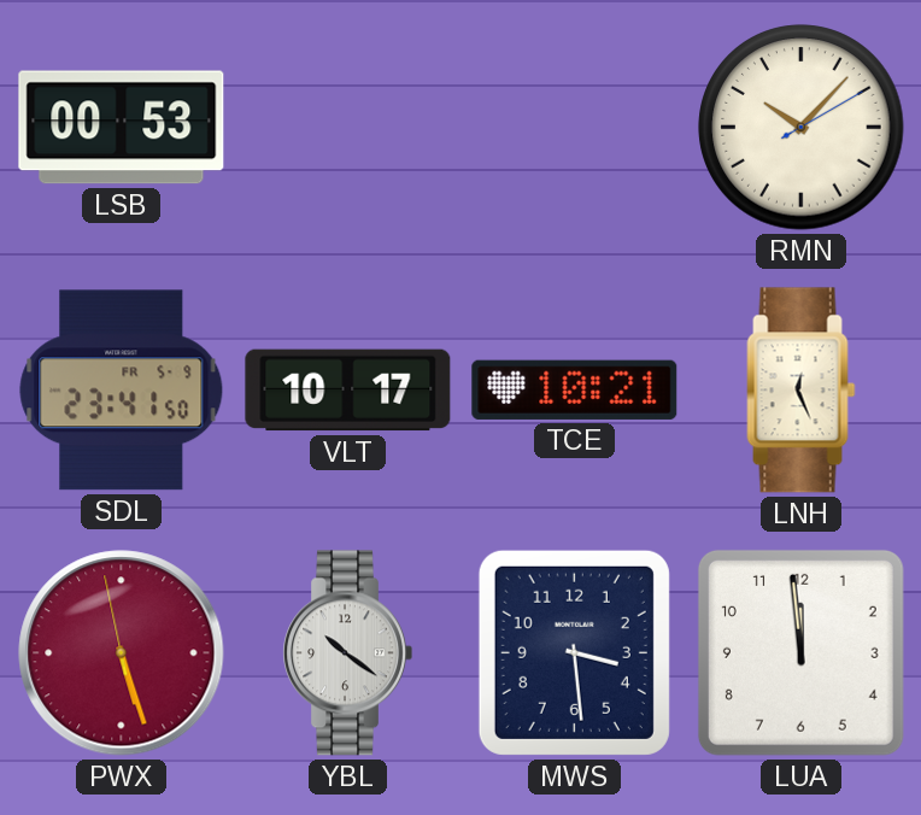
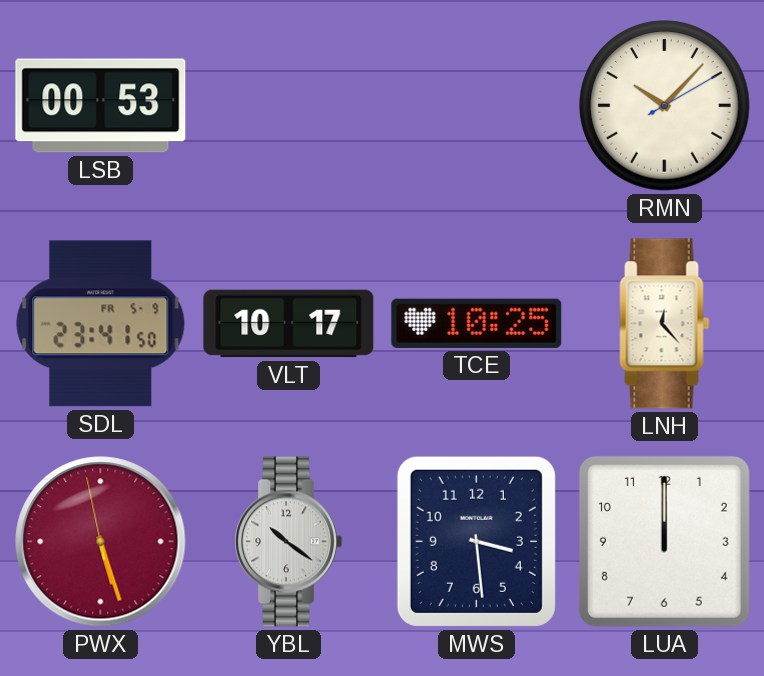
TCE: 10:21 -> 10:25 (477, 323)
LNH: 12:26 -> 12:23 (665, 324)
LUA: 11:59 -> 12:00 (664, 541)
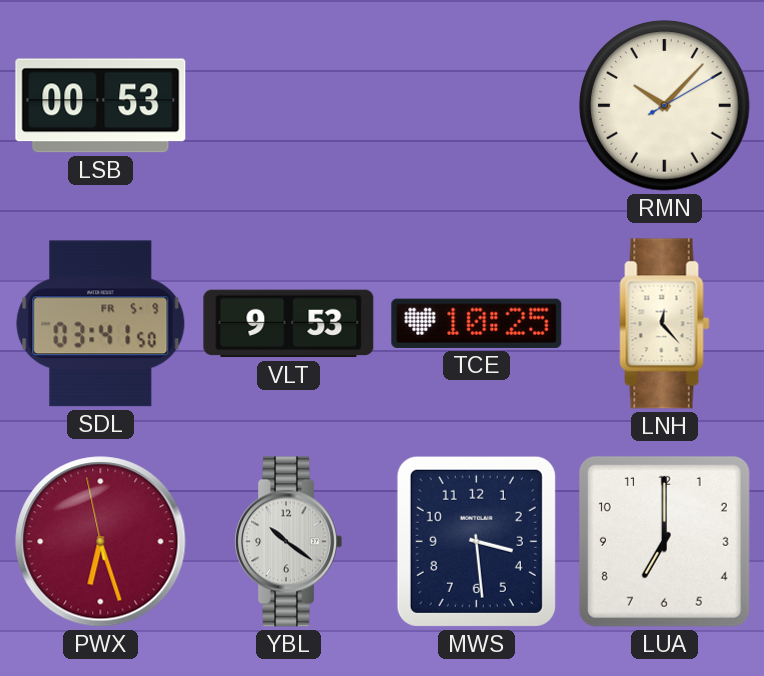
SDL: 23:41 -> 03:41 (101, 324)
VLT: 10:17 -> 9:53 (289, 324)
PWX: 5:26 -> 6:26 (101, 542)
LUA: 12:00 -> 7:00 (664, 541)
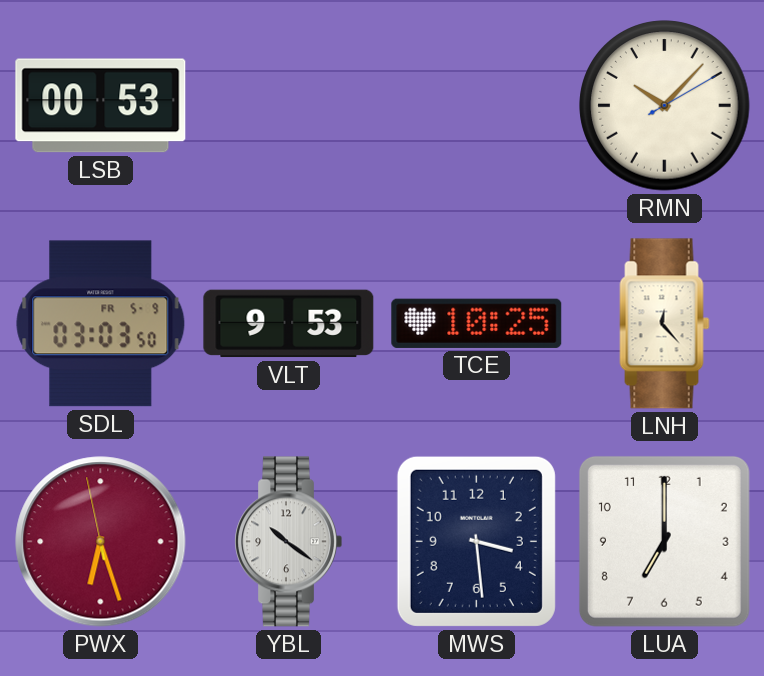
SDL: 03:41 -> 03:03 (101, 324)
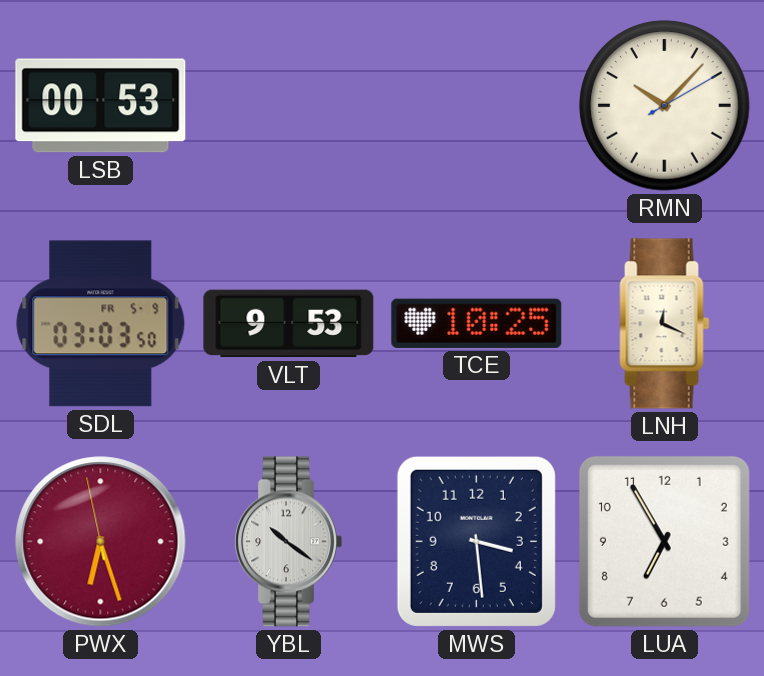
LNH: 12:23 -> 12:19 (665, 324)
LUA: 7:00 -> 6:55 (664, 541)
